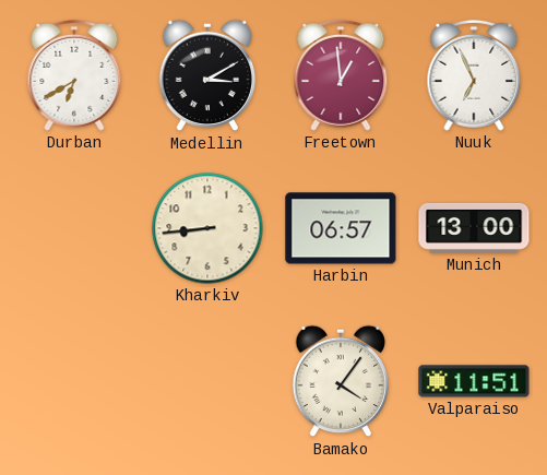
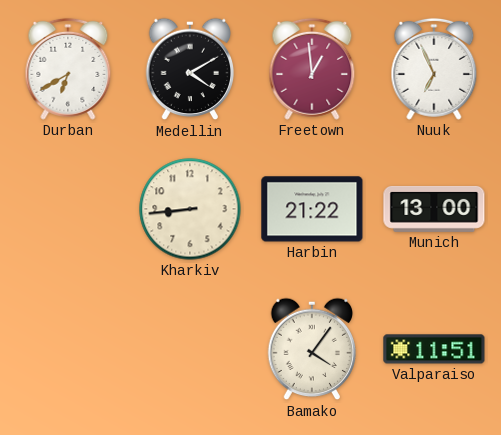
Medellin: 3:10 -> 4:10 (190, 69)
Harbin: 06:57 -> 21:22 (312, 209)
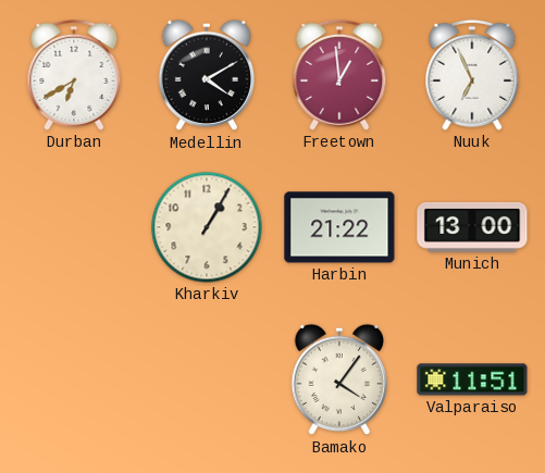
Kharkiv: 8:44 -> 1:05 (207, 227)
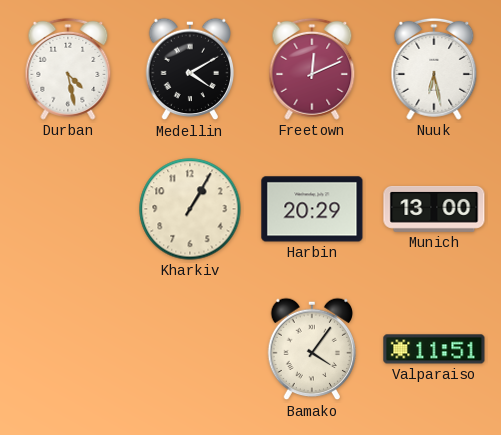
Durban: 6:40 -> 4:28 (68, 69)
Freetown: 12:59 -> 12:11 (312, 69)
Nuuk: 6:56 -> 6:28 (434, 69)
Harbin: 21:22 -> 20:29 (312, 209)
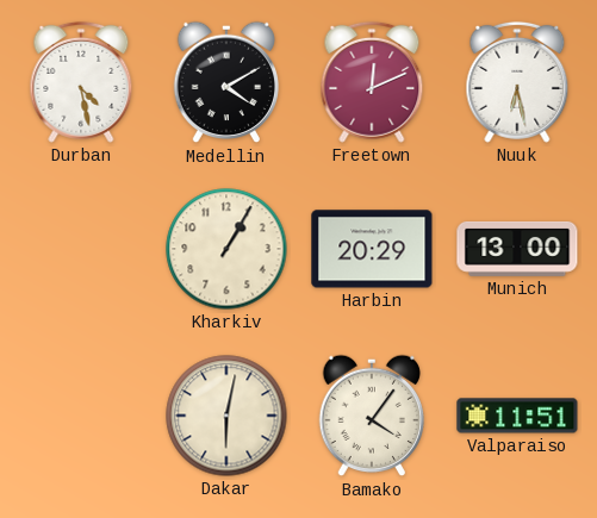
Dakar: none -> 6:02 (226, 416)
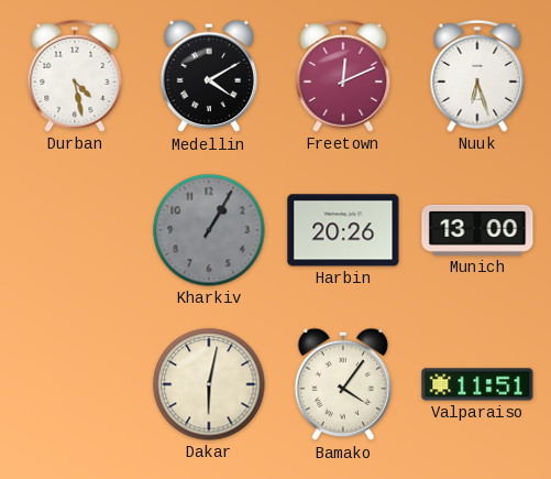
Nuuk: 6:28 -> 6:27 (477, 76)
Kharkiv dial: cream -> grey (209, 230)
Harbin: 20:29 -> 20:26 (343, 230)
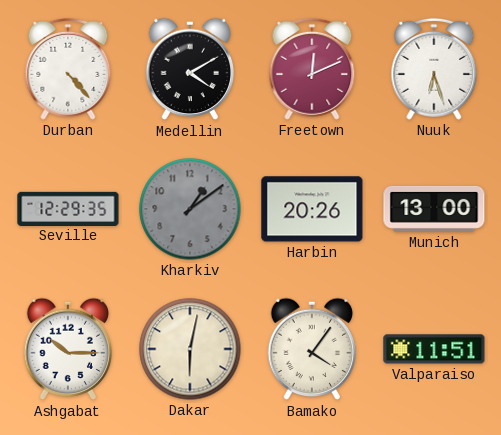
Durban: 4:28 -> 4:23 (68, 69)
Seville: none -> 12:29 (68, 208)
Kharkiv: 1:05 -> 1:09 (190, 209)
Ashgabat: none -> 10:15 (68, 349)
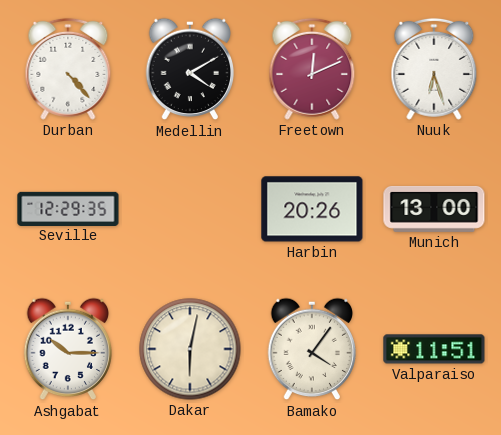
Kharkiv: 1:09 -> none (190, 209)
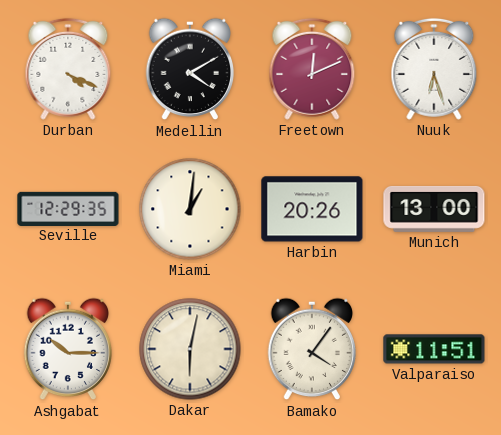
Durban: 4:23 -> 4:19 (68, 69)
Miami: none -> 1:01 (190, 209)
